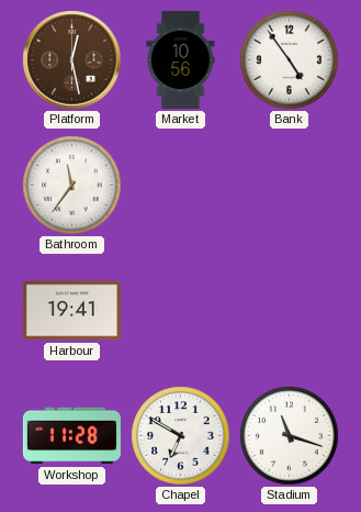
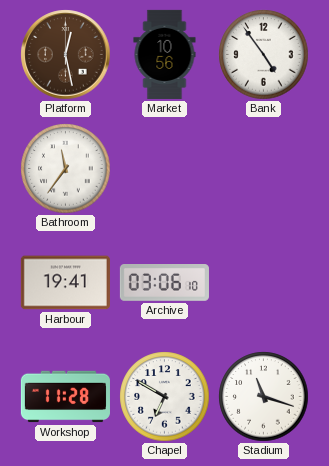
Archive: none -> 03:06 (164, 283)
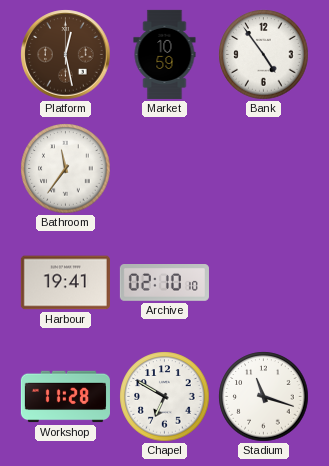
Market: 10:56 -> 10:59 (165, 54)
Archive: 03:06 -> 02:10 (164, 283)
